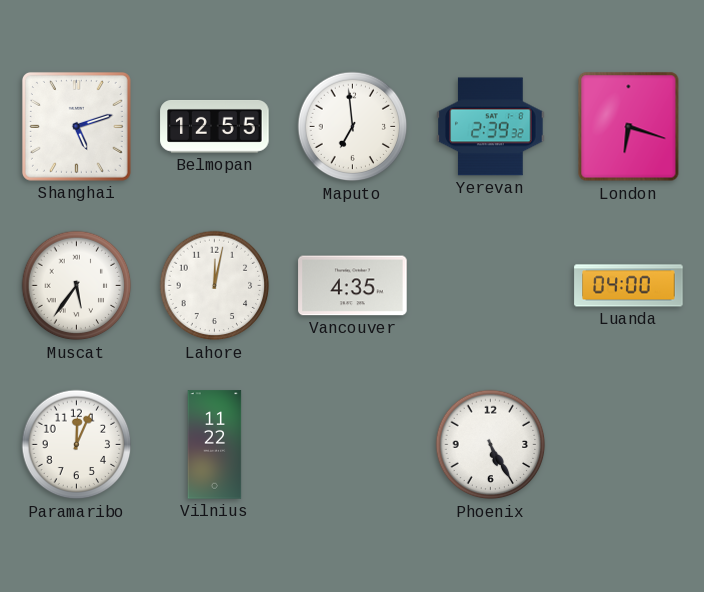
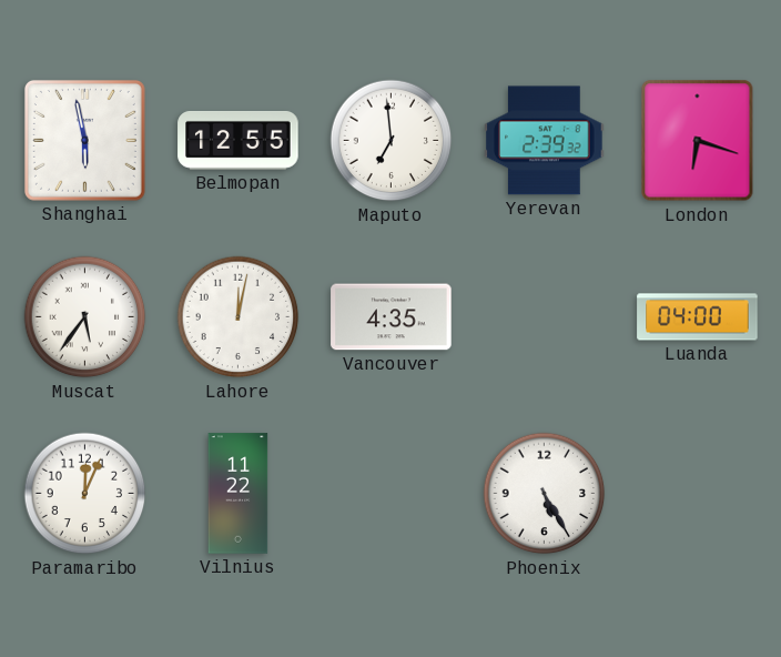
Shanghai: 5:12 -> 5:58 (84, 140)
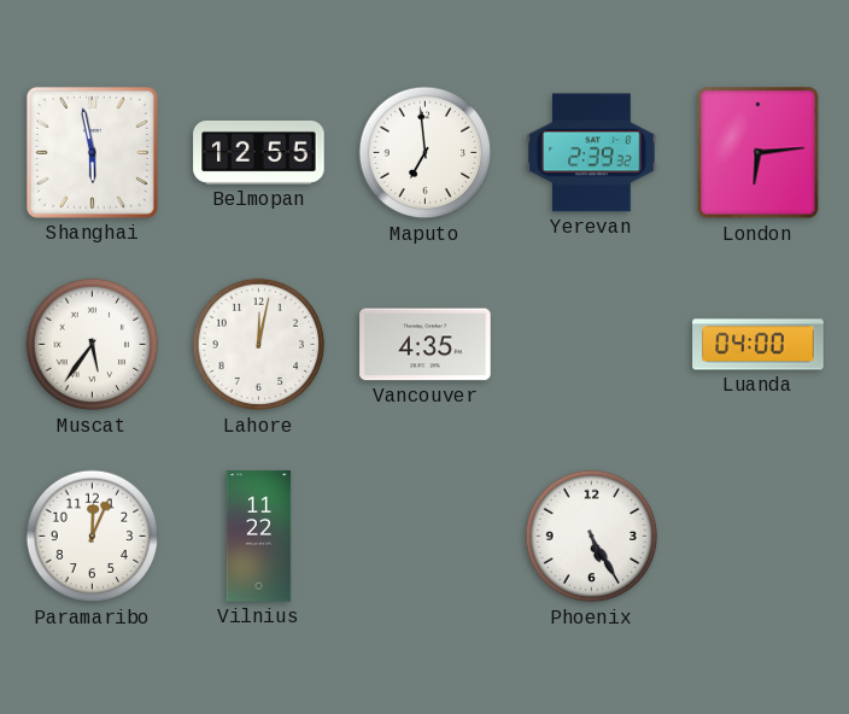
London: 6:18 -> 6:14 (759, 153)
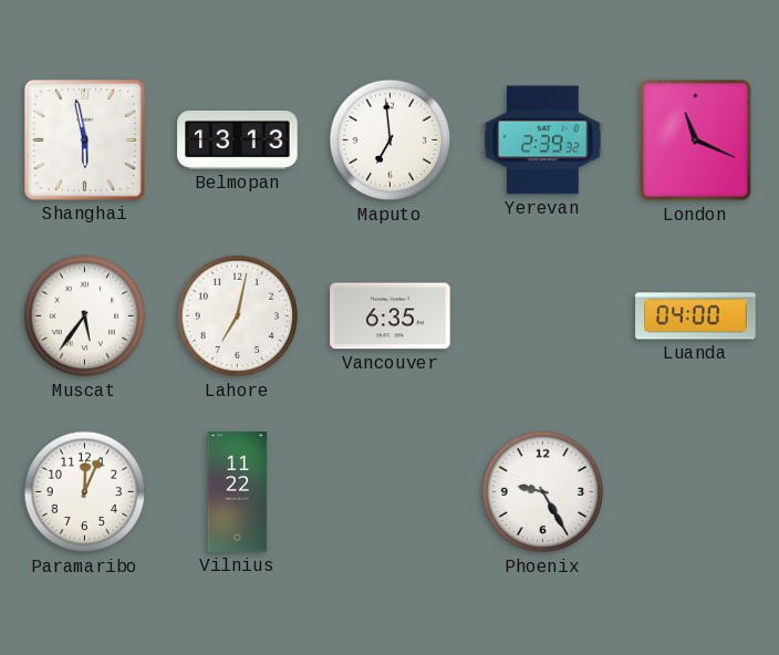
Belmopan: 12:55 -> 13:13 (238, 139)
London: 6:14 -> 11:19 (696, 141)
Lahore: 12:02 -> 7:02 (238, 316)
Vancouver: 4:35 -> 6:35 (391, 316)
Phoenix: 5:25 -> 9:25 (543, 492)
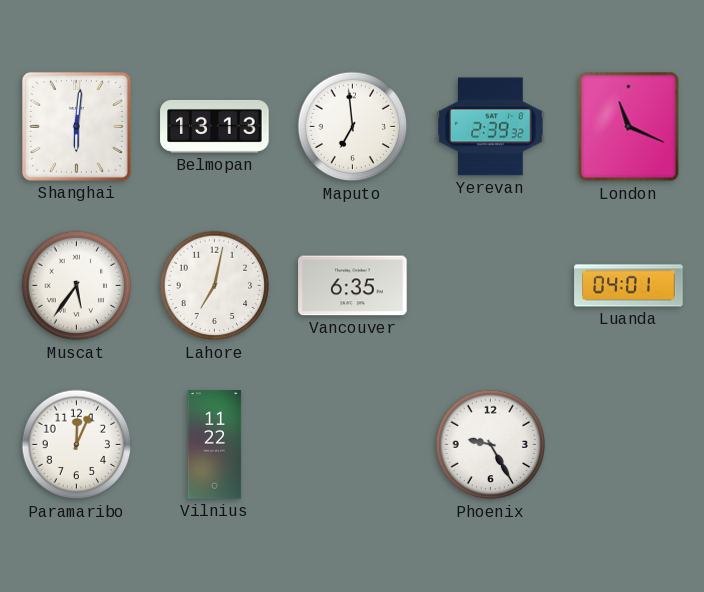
Shanghai: 5:58 -> 6:01 (76, 126)
Luanda: 04:00 -> 04:01 (629, 286)
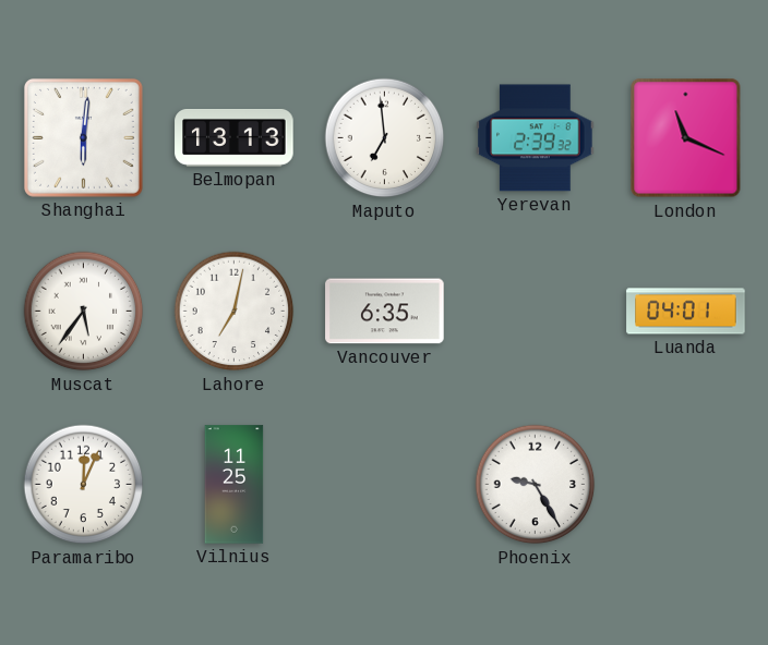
Vilnius: 11:22 -> 11:25 (235, 485)
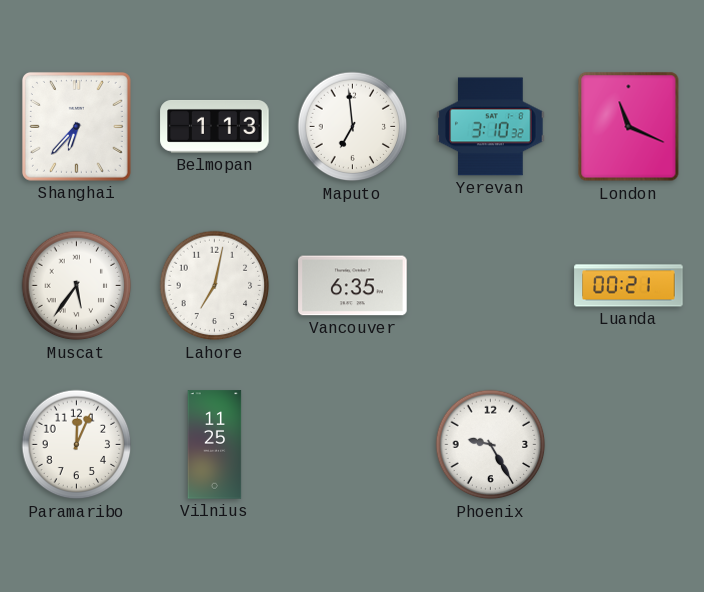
Shanghai: 6:01 -> 6:37 (76, 126)
Belmopan: 13:13 -> 1:13 (215, 126)
Yerevan: 2:39 -> 3:10 (491, 127)
Luanda: 04:01 -> 00:21 (629, 286)
